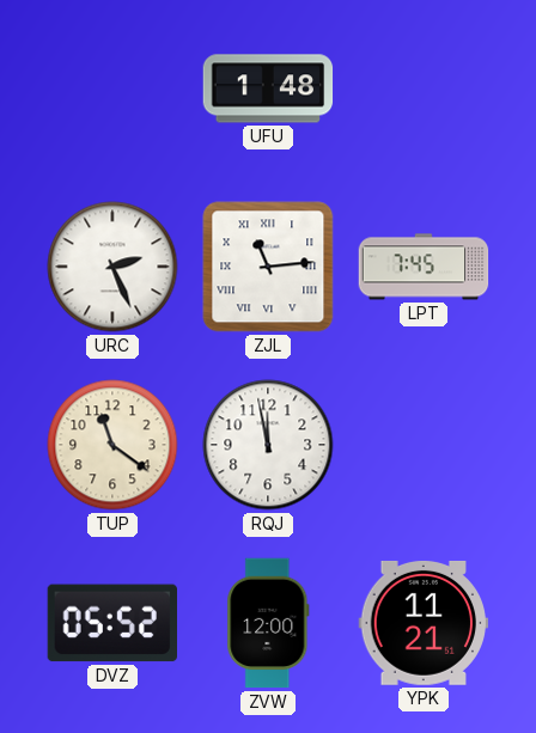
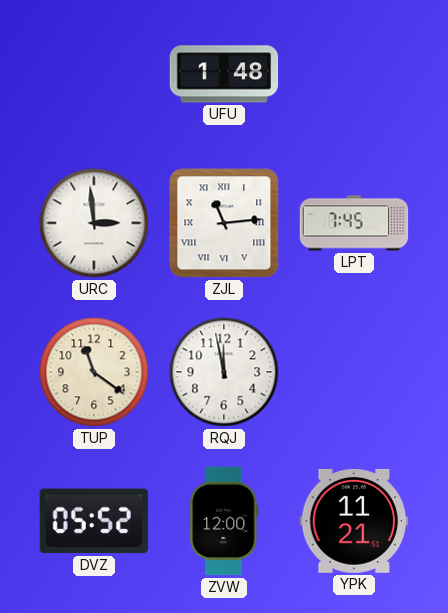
URC: 2:26 -> 2:59 (94, 223)
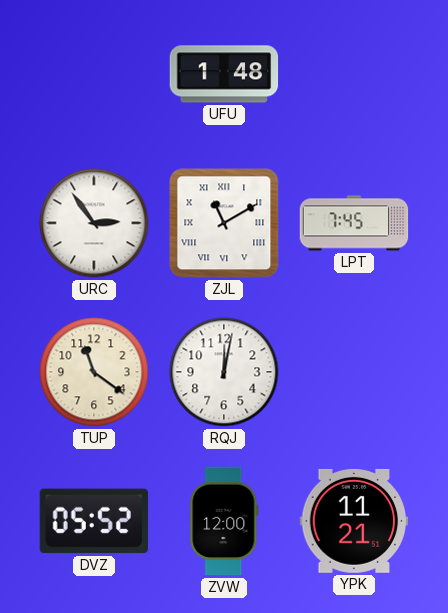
URC: 2:59 -> 2:54 (94, 223)
ZJL: 11:14 -> 11:10 (224, 223)
RQJ: 11:58 -> 12:02 (224, 372)
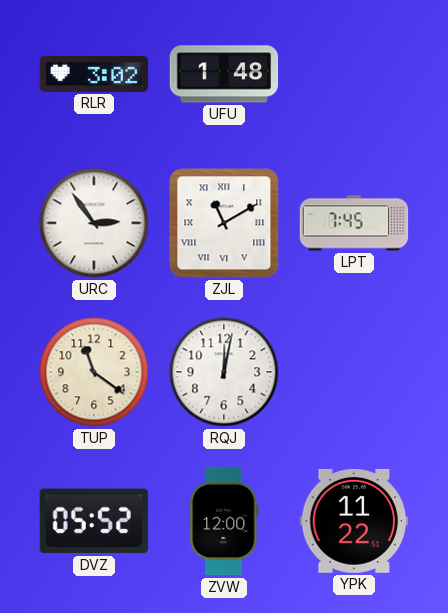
RLR: none -> 3:02 (94, 74)
YPK: 11:21 -> 11:22 (354, 521)
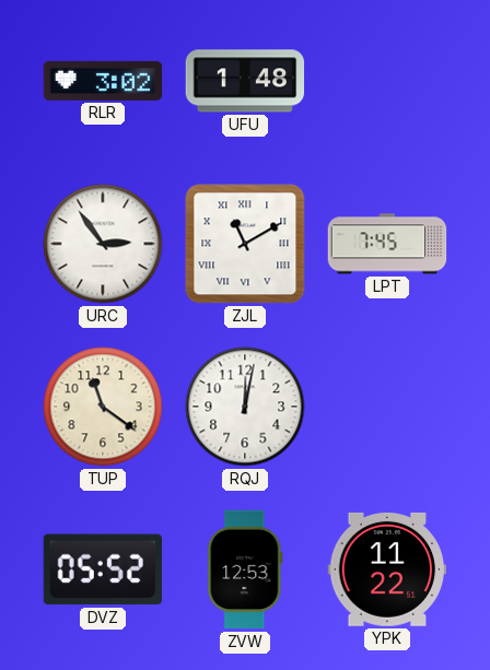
ZVW: 12:00 -> 12:53 (245, 569)
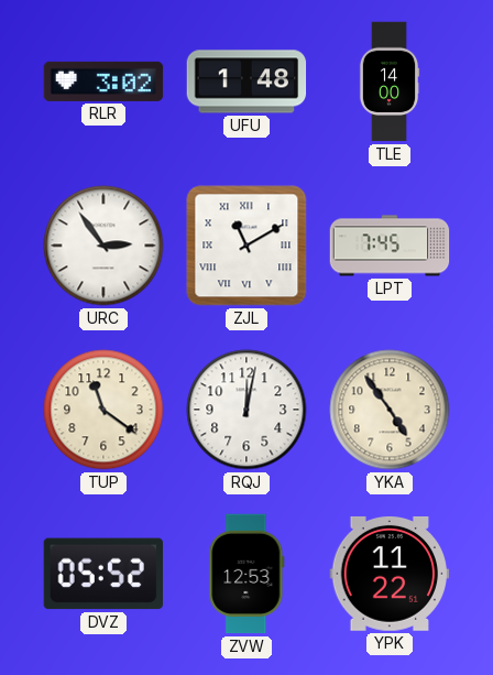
TLE: none -> 14:00 (390, 81)
YKA: none -> 4:54 (390, 410)
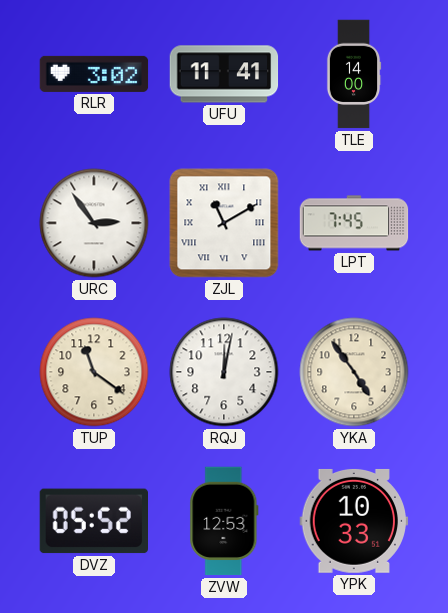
UFU: 1:48 -> 11:41 (224, 74)
YPK: 11:22 -> 10:33 (354, 521)
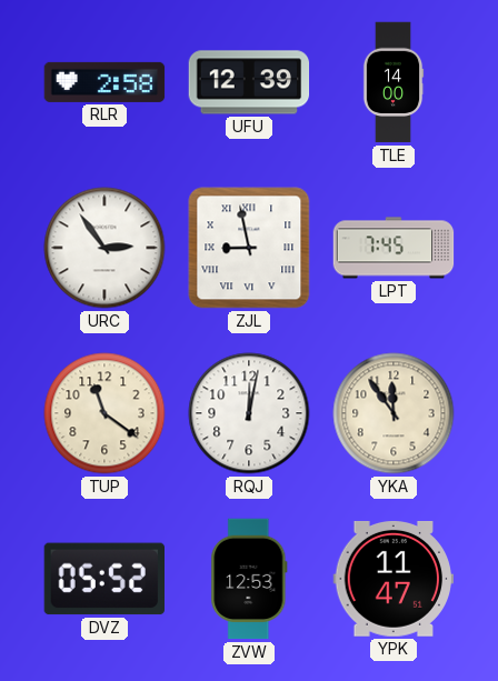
RLR: 3:02 -> 2:58 (104, 82)
UFU: 11:41 -> 12:39 (249, 82)
ZJL: 11:10 -> 8:58 (249, 248)
YKA: 4:54 -> 11:54 (394, 413)
YPK: 10:33 -> 11:47 (394, 579)
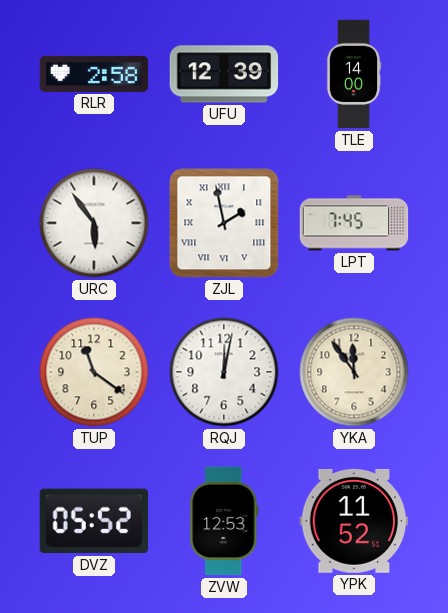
URC: 2:54 -> 5:54 (94, 223)
ZJL: 8:58 -> 1:58 (224, 223)
YPK: 11:47 -> 11:52 (354, 521)
